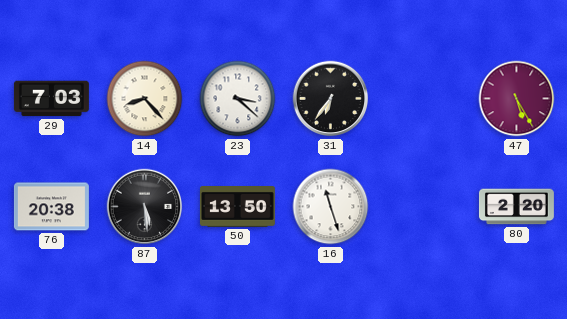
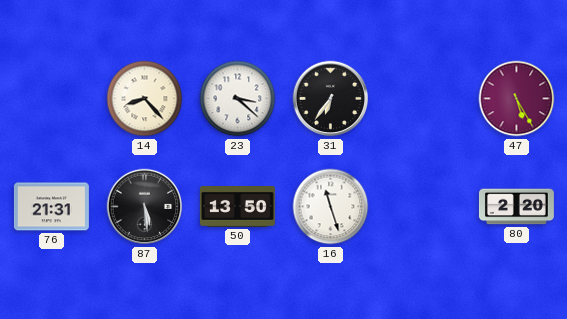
29: 7:03 -> none (51, 99)
76: 20:38 -> 21:31 (51, 207)
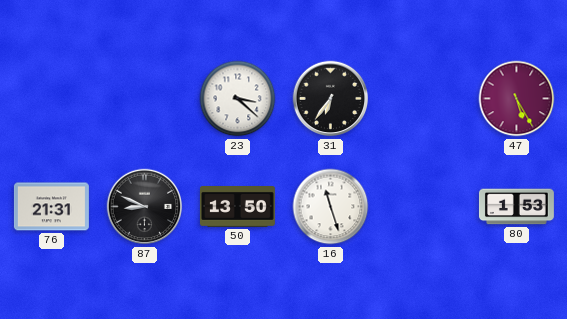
14: 8:23 -> none (145, 99)
87: 5:29 -> 8:49 (145, 207)
80: 2:20 -> 1:53 (516, 207)
